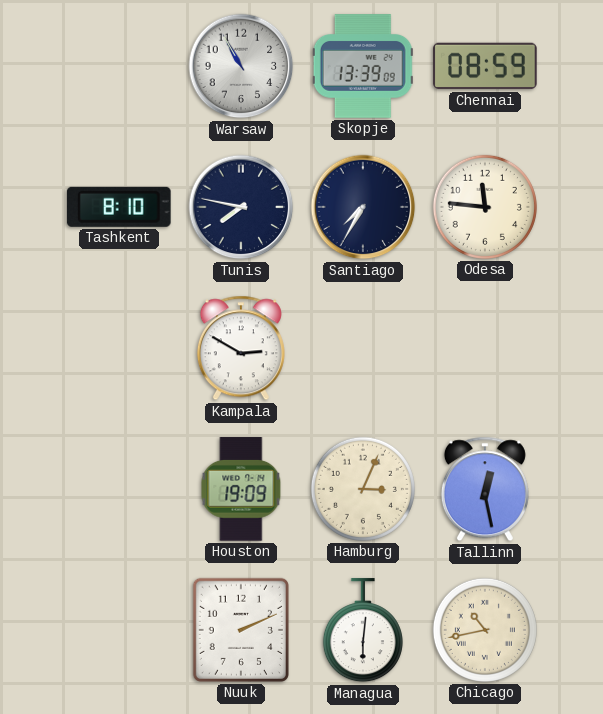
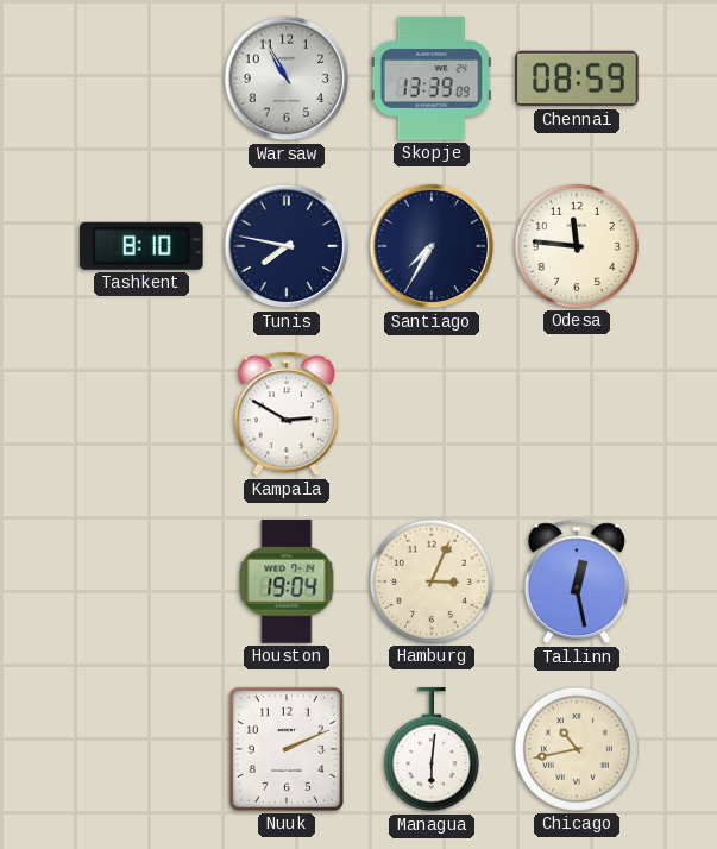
Houston: 19:09 -> 19:04 (287, 581)
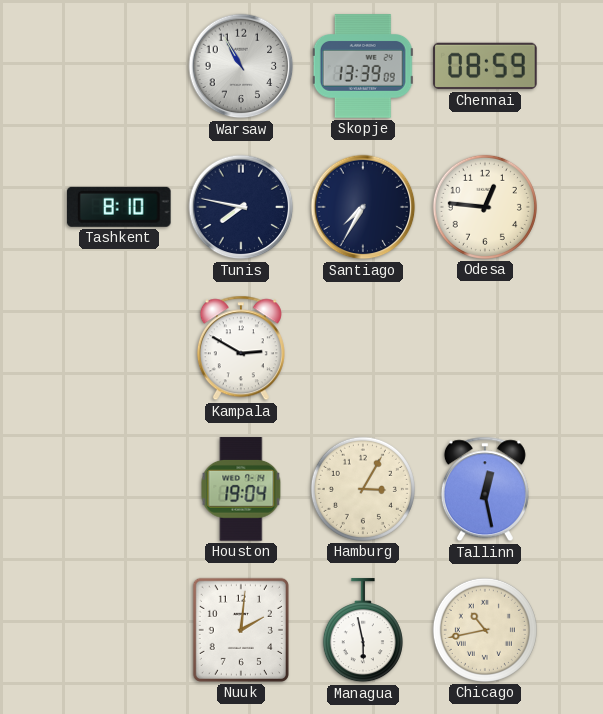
Odesa: 11:46 -> 12:46 (485, 207)
Hamburg: 3:04 -> 3:05 (363, 489)
Nuuk: 2:11 -> 2:01 (241, 630)
Managua: 6:01 -> 5:58 (363, 631)
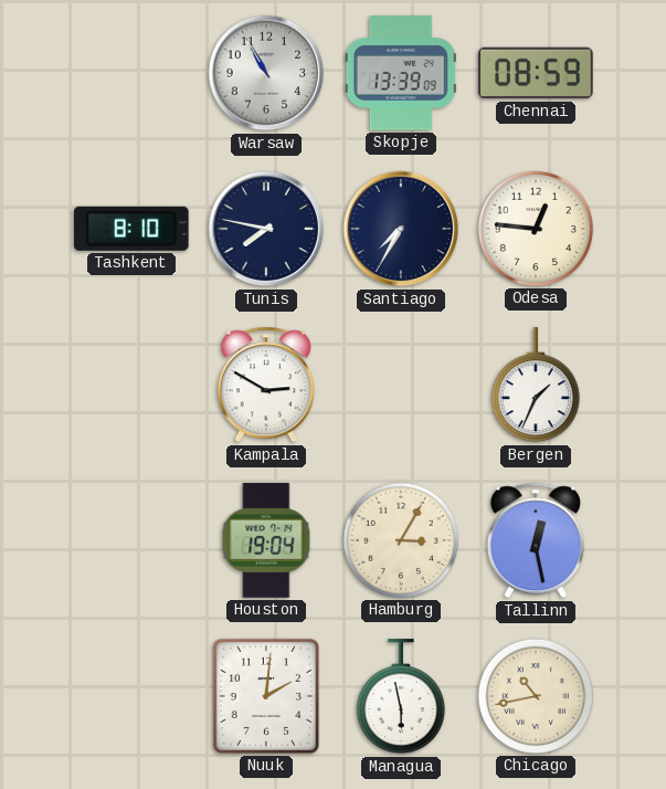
Bergen: none -> 1:34 (536, 386)
